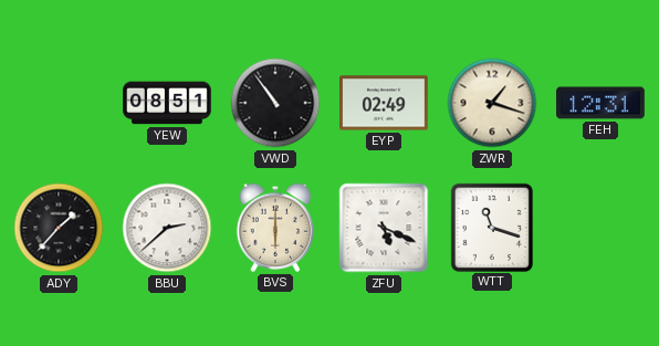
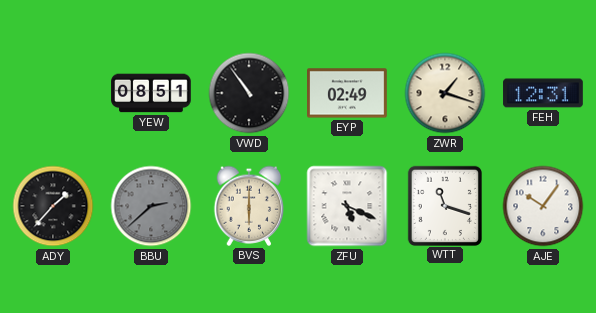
BBU dial: white -> grey (151, 206)
AJE: none -> 10:06 (543, 206)
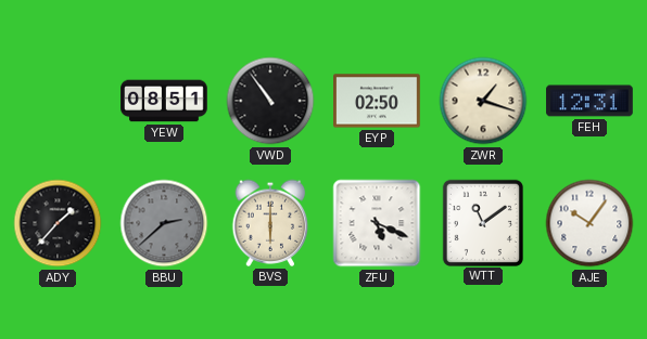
EYP: 02:49 -> 02:50 (377, 101)
WTT: 11:18 -> 11:09 (483, 222)
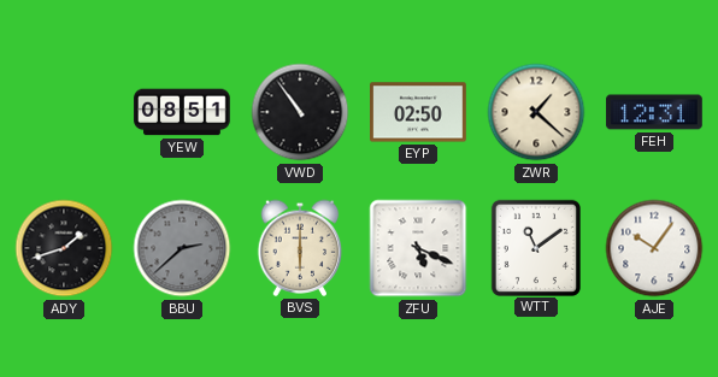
ZWR: 1:18 -> 1:22 (536, 112)
ADY: 1:37 -> 1:42 (64, 248)
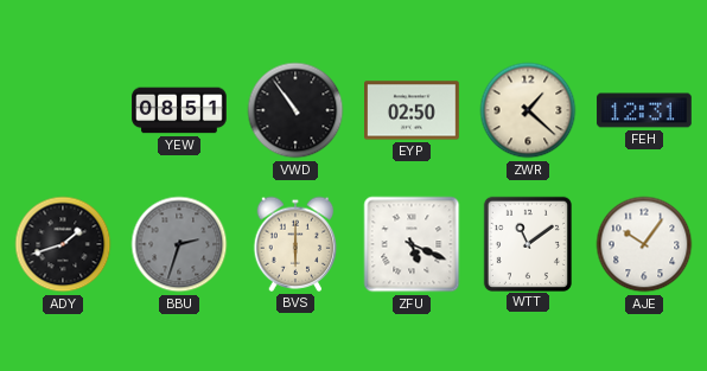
BBU: 2:38 -> 2:33 (179, 244)
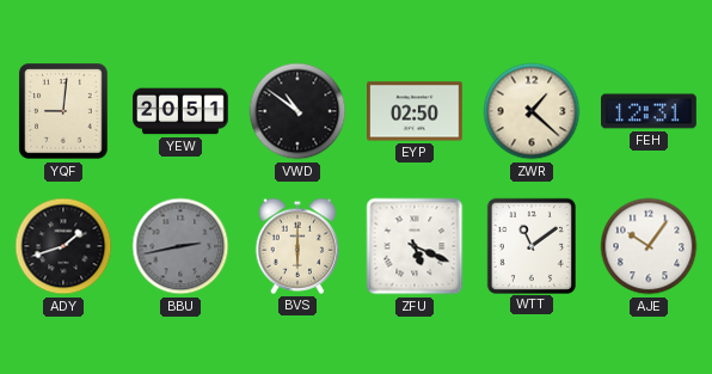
YQF: none -> 9:01 (65, 111)
YEW: 08:51 -> 20:51 (180, 111)
VWD: 10:54 -> 10:51 (297, 111)
BBU: 2:33 -> 2:43 (180, 246)
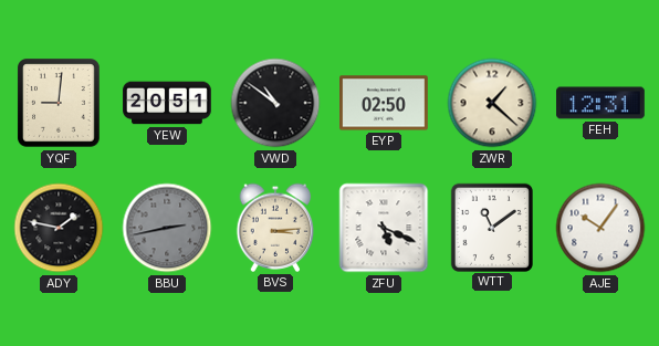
ADY: 1:42 -> 1:47 (59, 228)
BVS: 6:00 -> 3:14 (275, 228)
